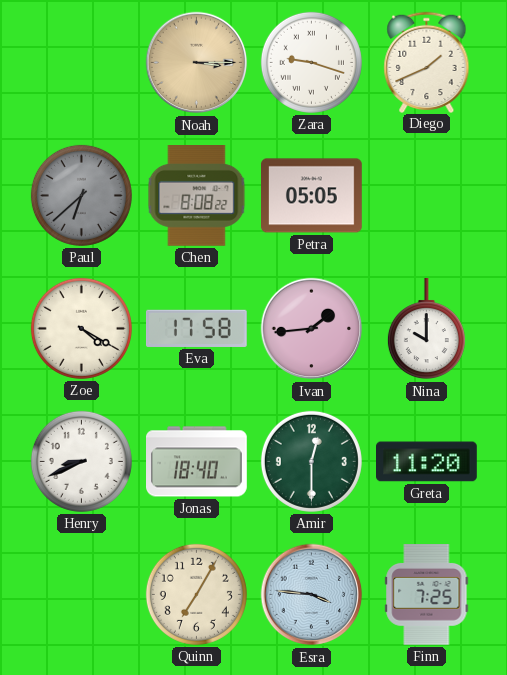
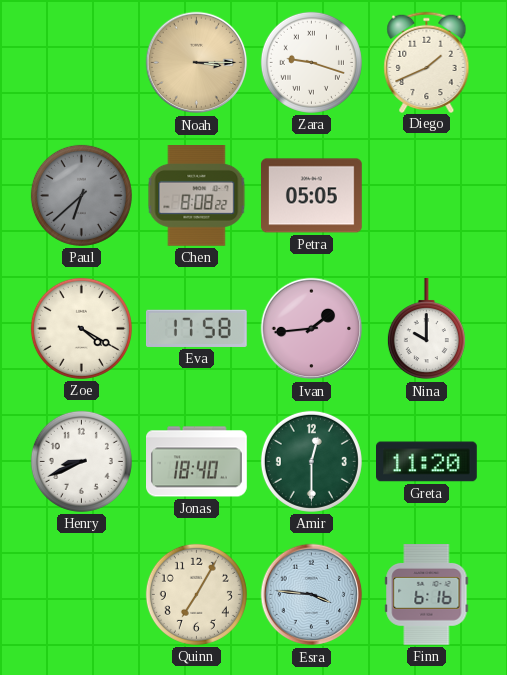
Finn: 7:25 -> 6:16 (427, 595)
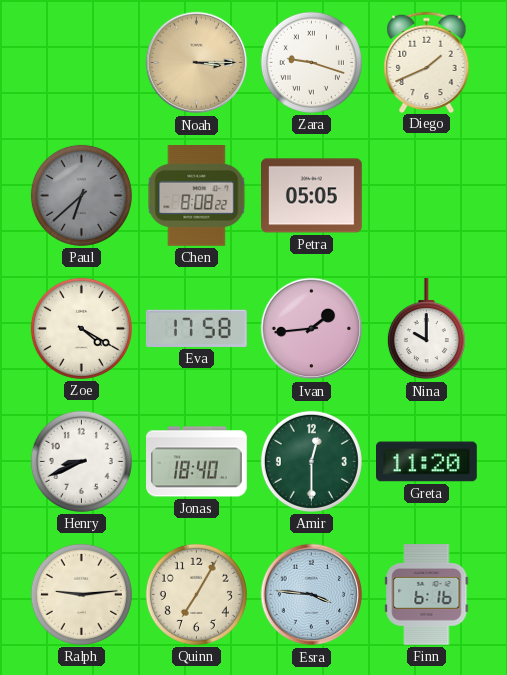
Ralph: none -> 9:14 (81, 594)
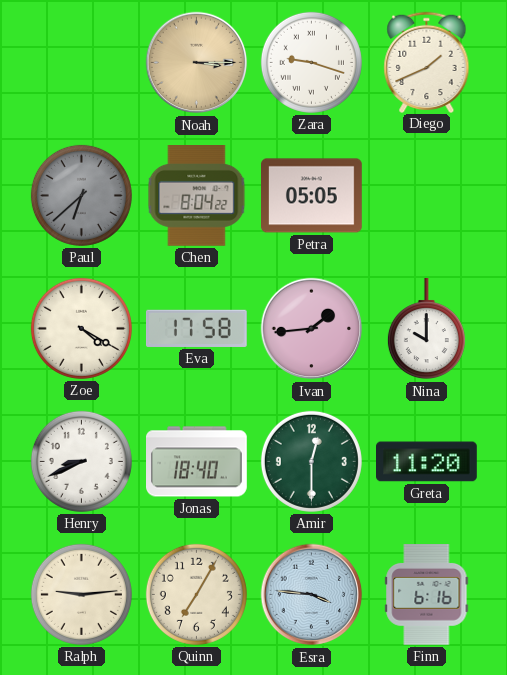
Chen: 8:08 -> 8:04 (197, 196)
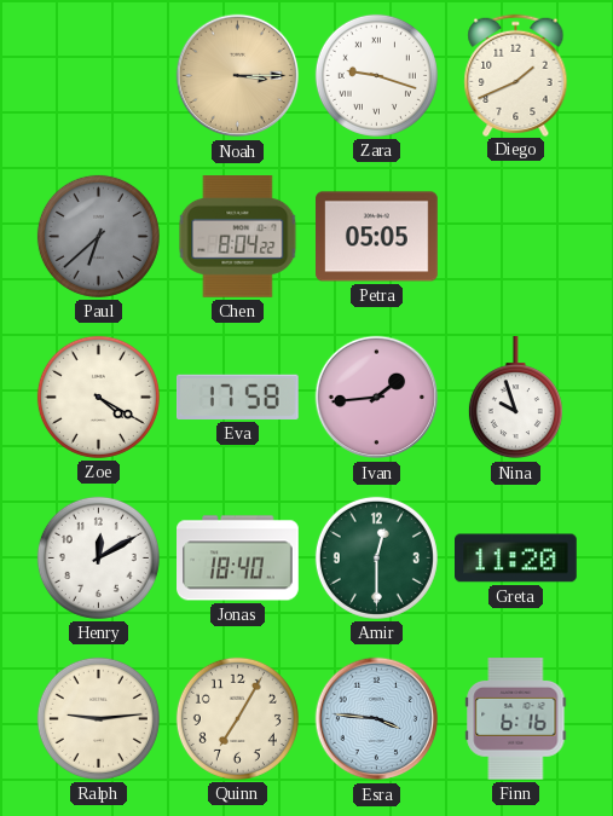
Nina: 10:00 -> 9:57 (515, 399)
Henry: 8:41 -> 12:10 (98, 557)
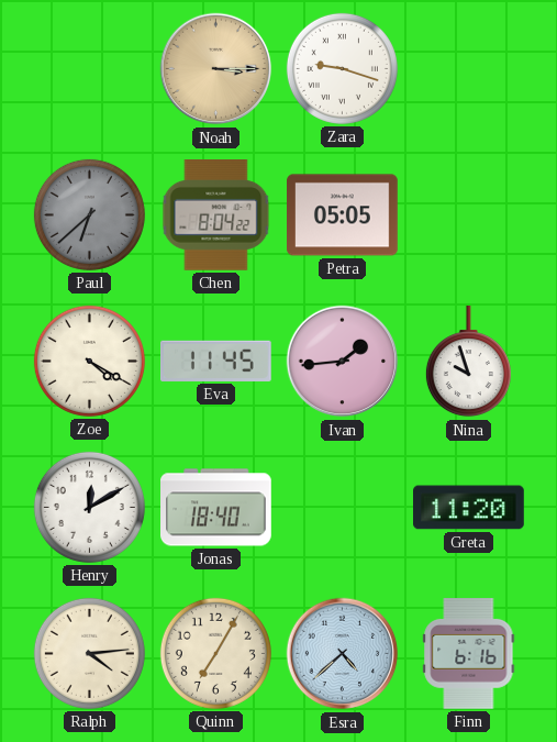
Diego: 1:41 -> none (516, 75)
Eva: 17:58 -> 11:45 (216, 361)
Amir: 12:30 -> none (376, 557)
Ralph: 9:14 -> 4:14 (89, 653)
Esra: 3:46 -> 4:38 (343, 654)
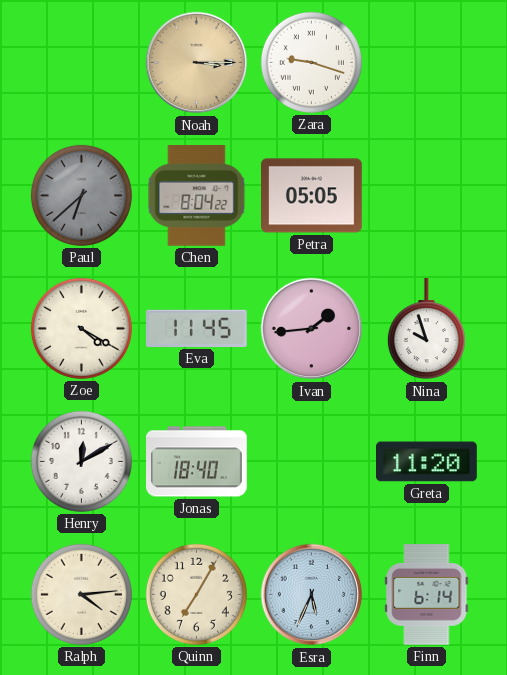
Esra: 4:38 -> 5:34 (312, 595)
Finn: 6:16 -> 6:14 (427, 595)
